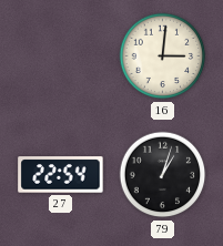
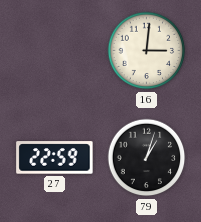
27: 22:54 -> 22:59 (55, 158)
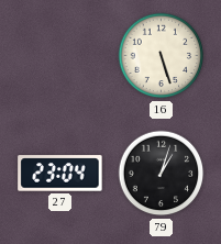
16: 3:01 -> 5:27 (162, 56)
27: 22:59 -> 23:04 (60, 174)
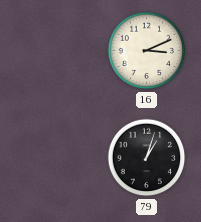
16: 5:27 -> 3:11 (147, 51)
27: 23:04 -> none (60, 174)
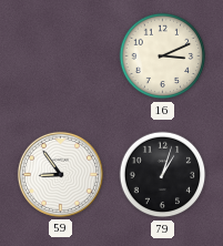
59: none -> 8:54 (60, 174)
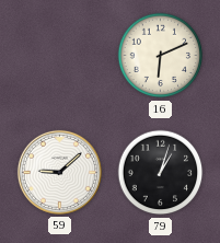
16: 3:11 -> 6:11 (161, 56)
59: 8:54 -> 9:08 (59, 172)
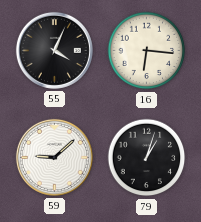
55: none -> 4:04 (54, 50)
16: 6:11 -> 6:16 (147, 51)
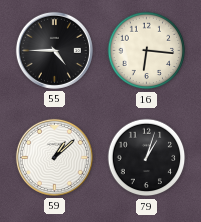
55: 4:04 -> 4:45 (54, 50)
59: 9:08 -> 1:08 (54, 157)
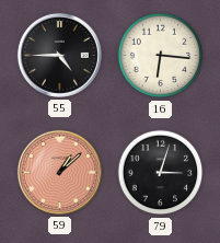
59 dial: white -> salmon (59, 172)
79: 1:03 -> 3:03 (161, 173)
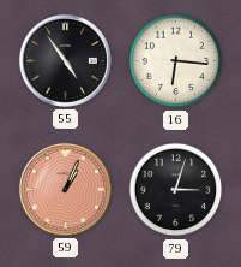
55: 4:45 -> 4:54 (65, 60)
59: 1:08 -> 1:04 (65, 189)
